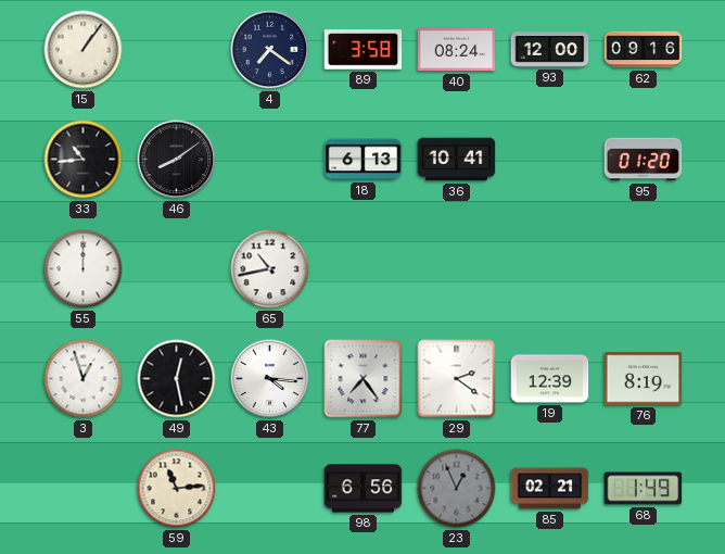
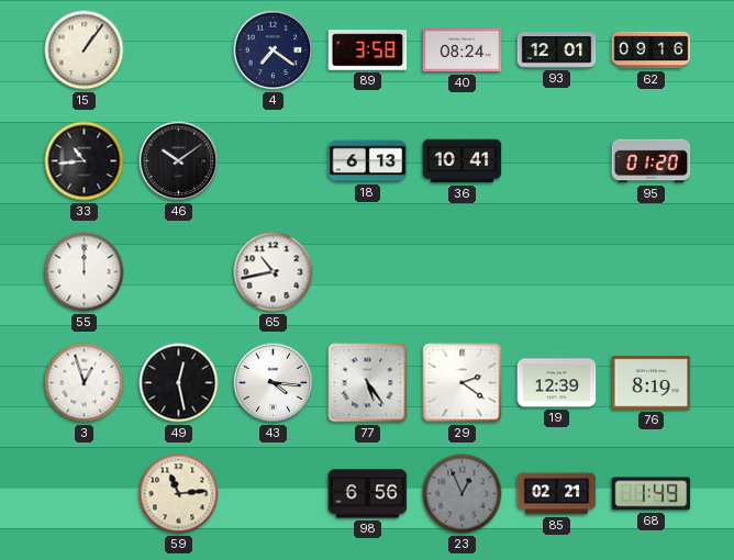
93: 12:00 -> 12:01 (557, 51)
46: 8:09 -> 10:09 (179, 161)
77: 7:24 -> 5:24 (368, 383)
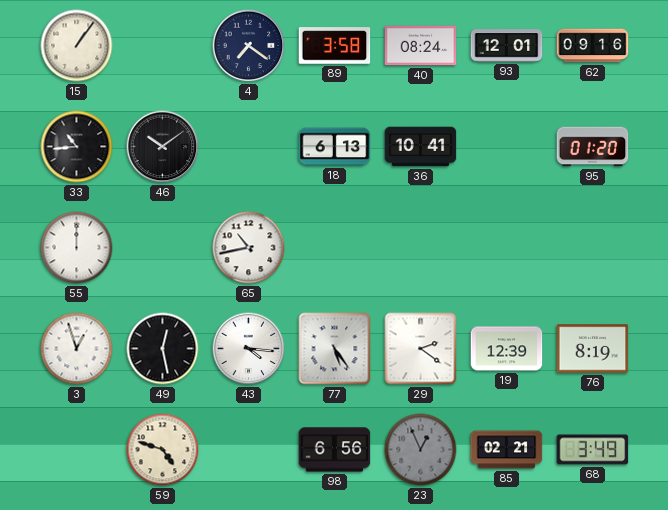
59: 11:14 -> 4:48 (163, 450)
68: 1:49 -> 3:49 (593, 450)
